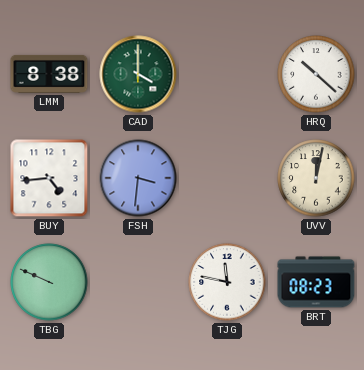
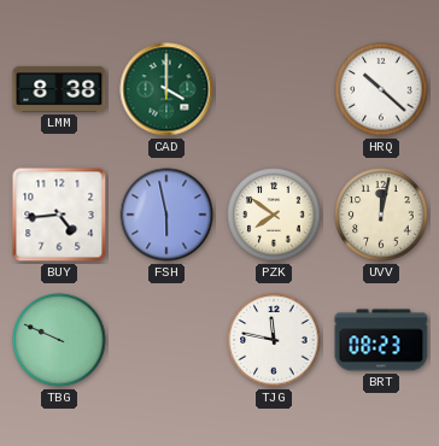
FSH: 3:31 -> 5:58 (166, 215)
PZK: none -> 7:51 (274, 215)
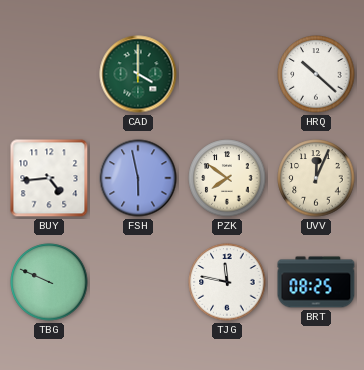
LMM: 8:38 -> none (59, 89)
UVV: 12:02 -> 12:04 (316, 178)
BRT: 08:23 -> 08:25 (316, 282)
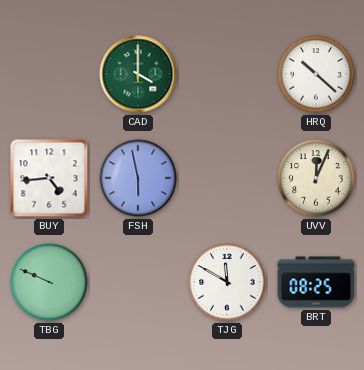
PZK: 7:51 -> none (227, 178)
TJG: 11:47 -> 11:50 (227, 282)
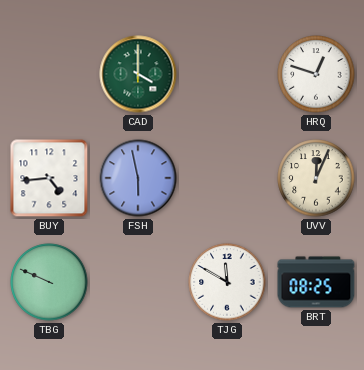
HRQ: 10:22 -> 12:48 (316, 74)
